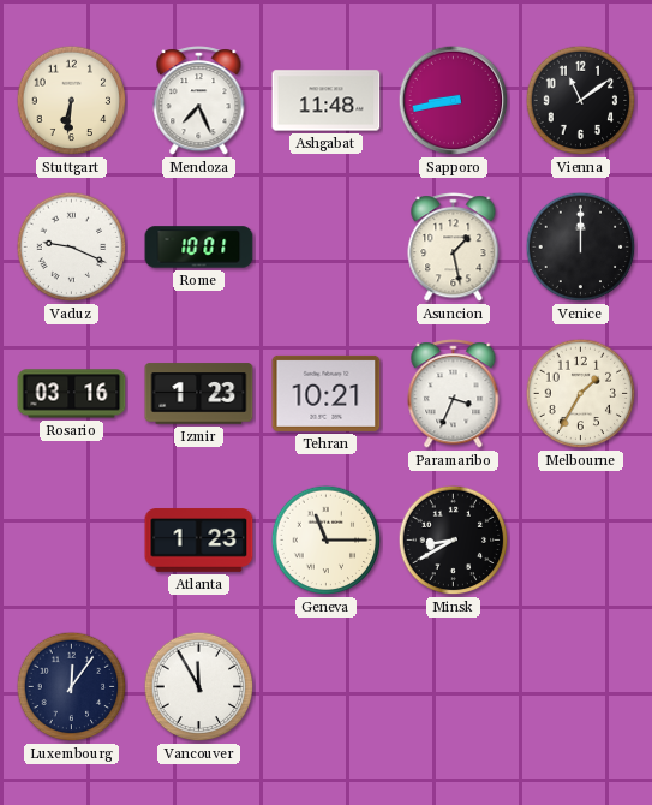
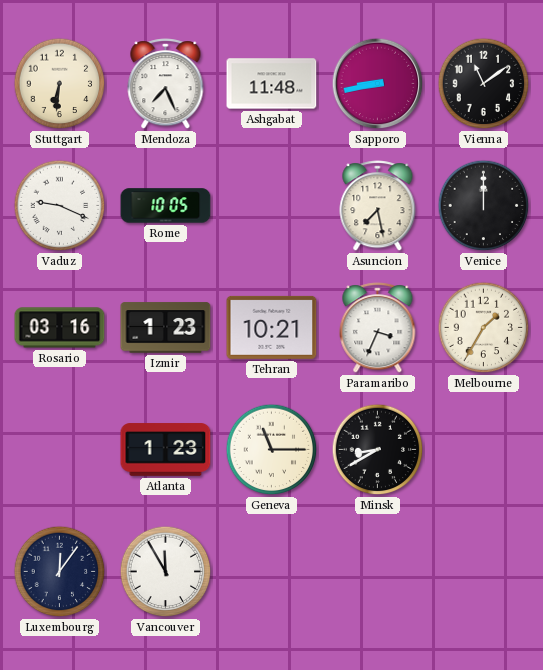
Rome: 10:01 -> 10:05 (166, 206)
Asuncion: 1:28 -> 7:28 (378, 206)
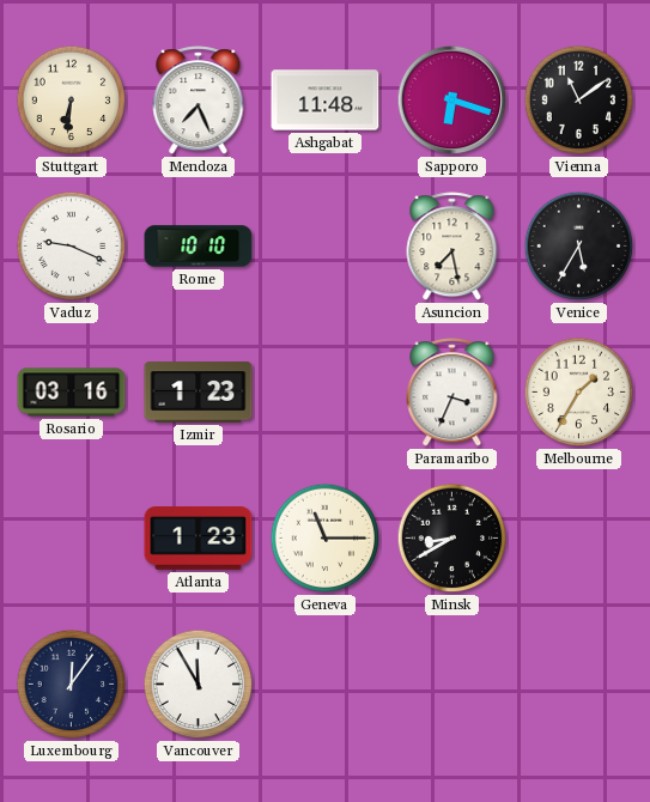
Sapporo: 8:43 -> 6:18 (452, 101)
Rome: 10:05 -> 10:10 (199, 247)
Venice: 12:00 -> 5:35 (579, 247)
Tehran: 10:21 -> none (272, 327)
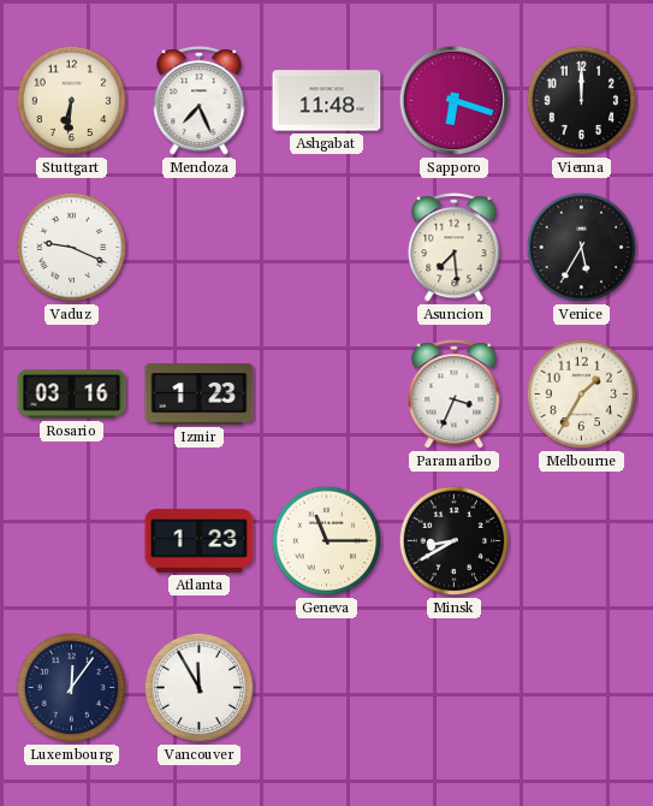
Vienna: 11:09 -> 12:00 (582, 101)
Rome: 10:10 -> none (199, 247)
Asuncion: 7:28 -> 7:29 (455, 248)
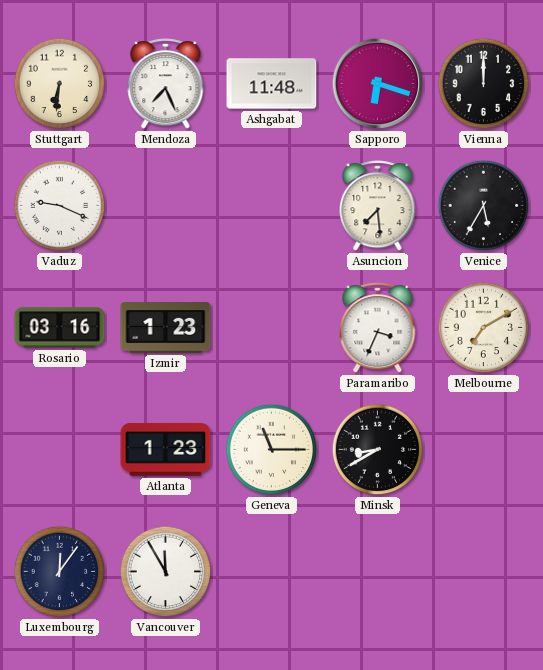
Melbourne: 1:35 -> 7:10 (484, 328)
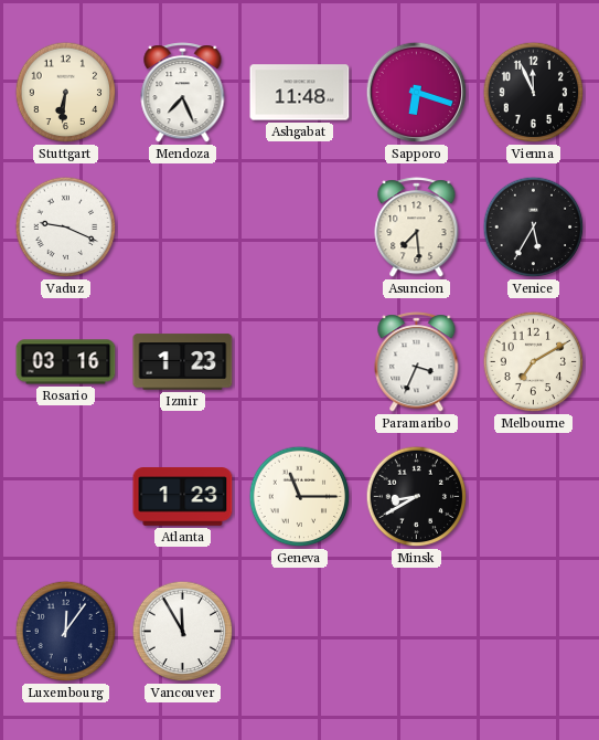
Vienna: 12:00 -> 11:56 (534, 93)
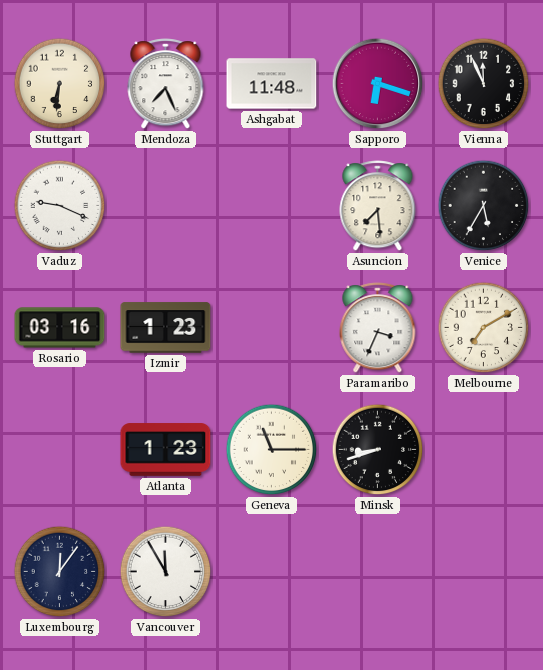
Minsk: 8:40 -> 8:42 (378, 450)
